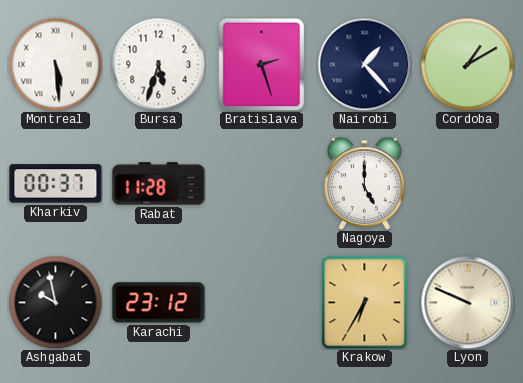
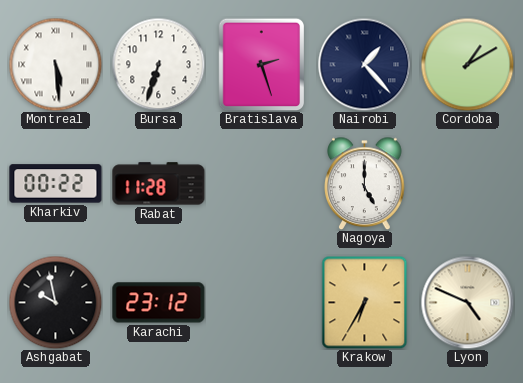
Bursa: 5:33 -> 6:33 (158, 64)
Kharkiv: 00:37 -> 00:22 (56, 184)
Lyon: 9:49 -> 4:49 (467, 302)
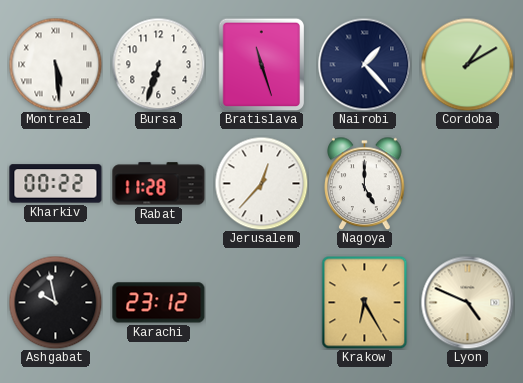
Bratislava: 2:27 -> 11:27 (262, 64)
Jerusalem: none -> 12:37 (261, 183)
Krakow: 6:35 -> 6:25 (365, 302)
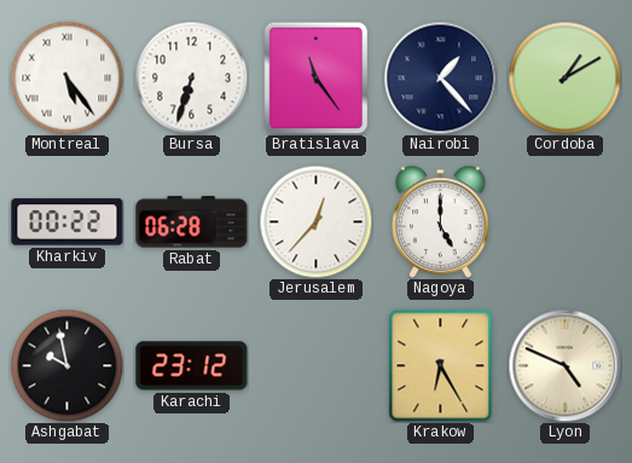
Montreal: 5:29 -> 5:24 (66, 77)
Bratislava: 11:27 -> 11:24 (317, 77)
Rabat: 11:28 -> 06:28 (192, 222)
